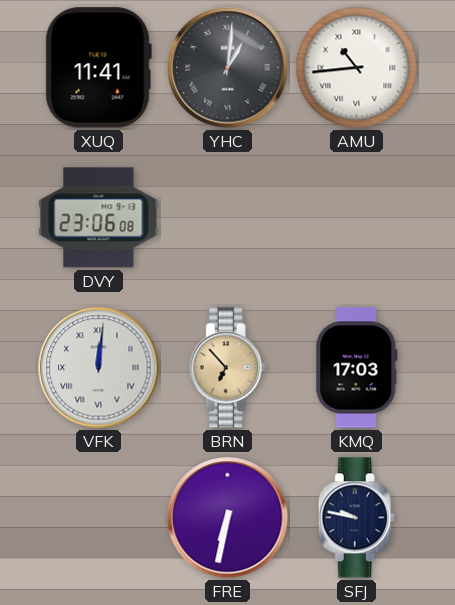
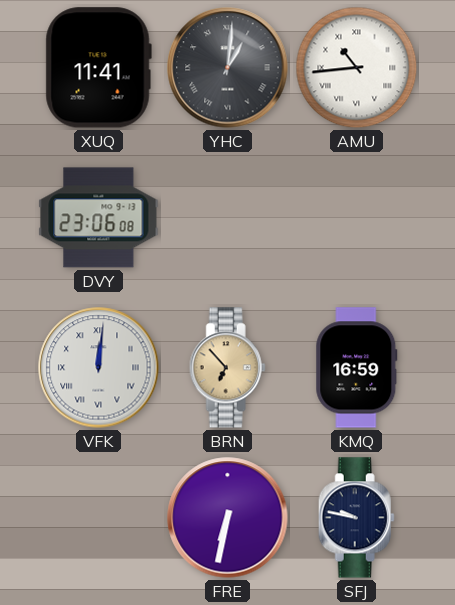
KMQ: 17:03 -> 16:59 (357, 368)
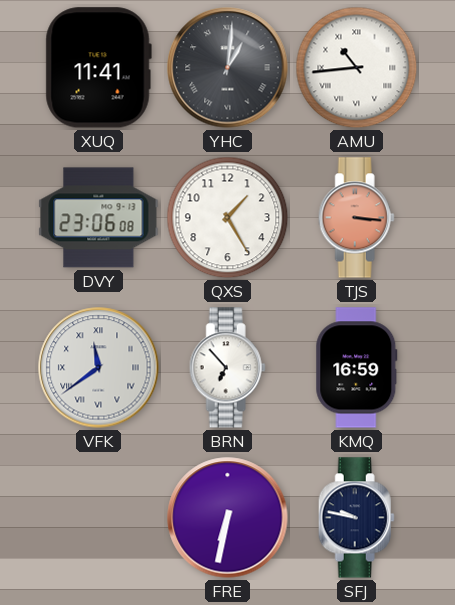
QXS: none -> 1:25 (228, 218)
TJS: none -> 3:16 (356, 218)
VFK: 12:01 -> 11:39 (99, 368)
BRN dial: champagne -> white (227, 368)
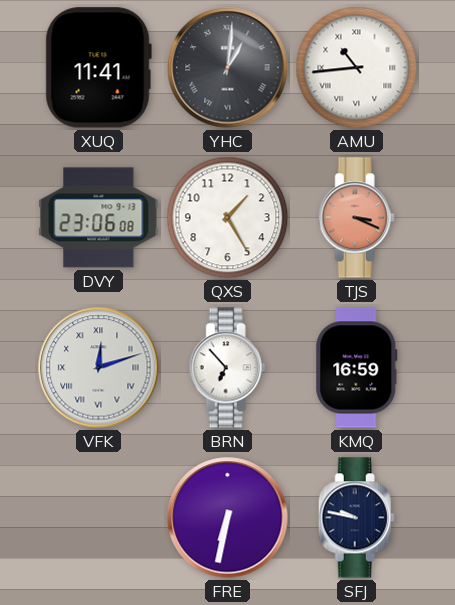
TJS: 3:16 -> 3:19 (356, 218)
VFK: 11:39 -> 12:12 (99, 368)
